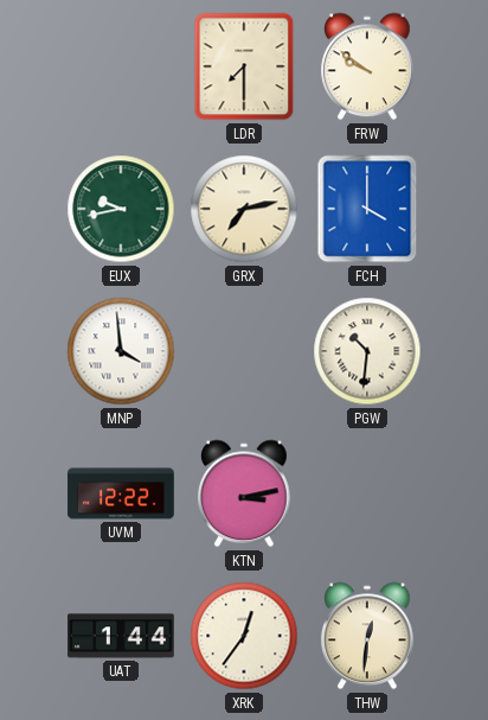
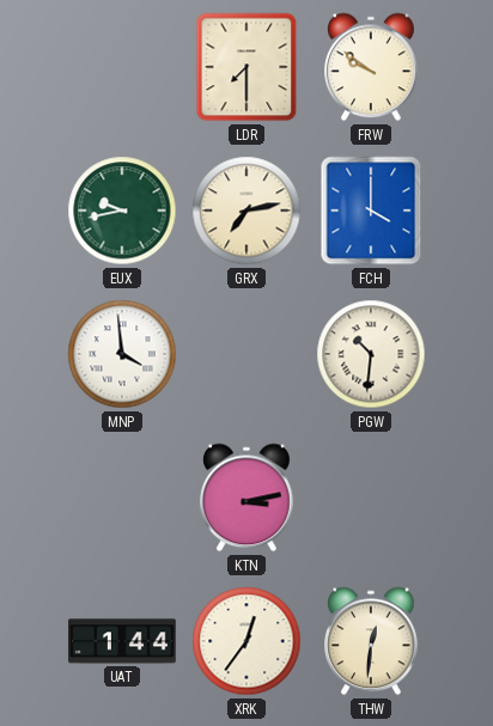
UVM: 12:22 -> none (121, 493)
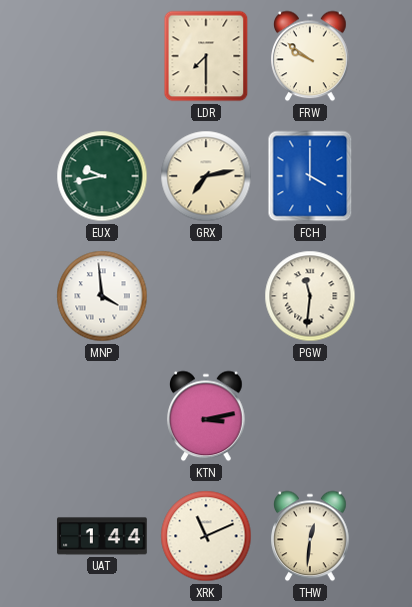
PGW: 10:31 -> 11:31 (310, 296)
XRK: 12:36 -> 11:11 (206, 536)
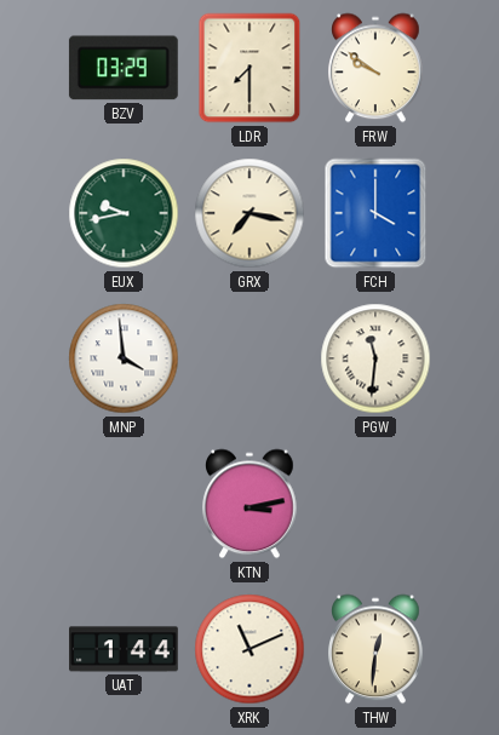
BZV: none -> 03:29 (124, 68)
GRX: 7:13 -> 7:17 (249, 213)
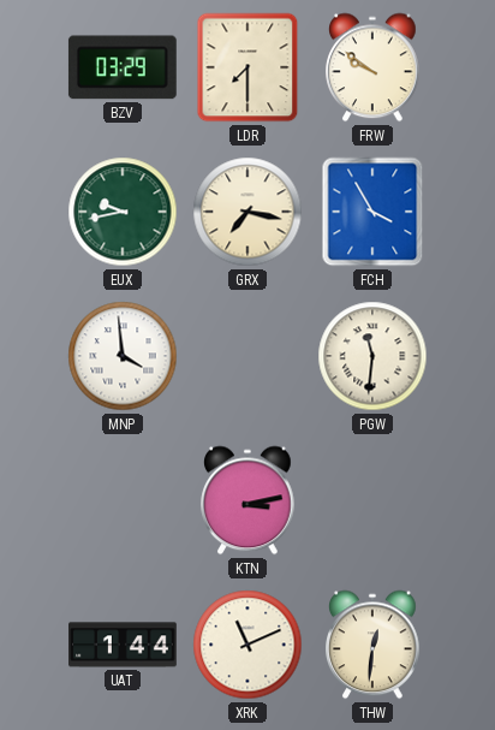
FCH: 4:00 -> 3:55 (372, 212)
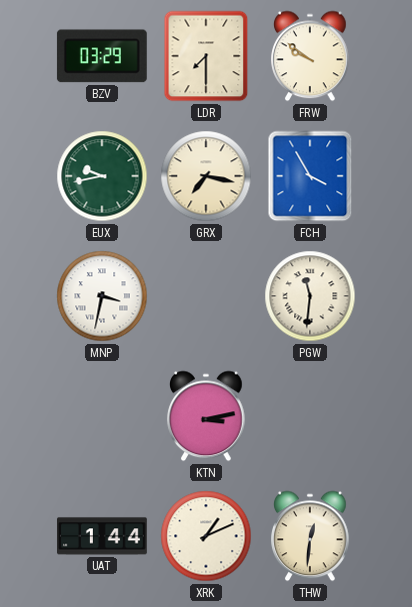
MNP: 3:59 -> 3:32 (102, 296)
XRK: 11:11 -> 1:11 (206, 536)
